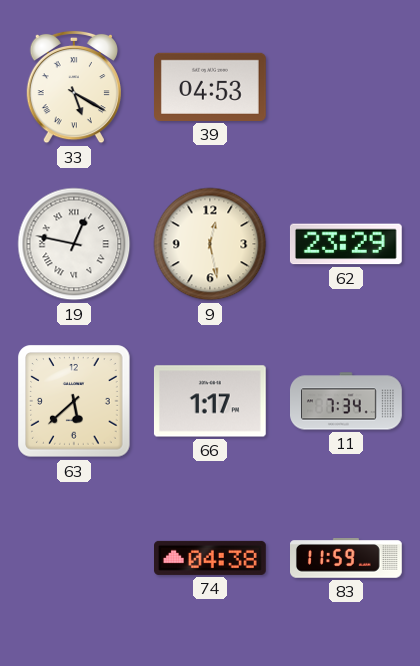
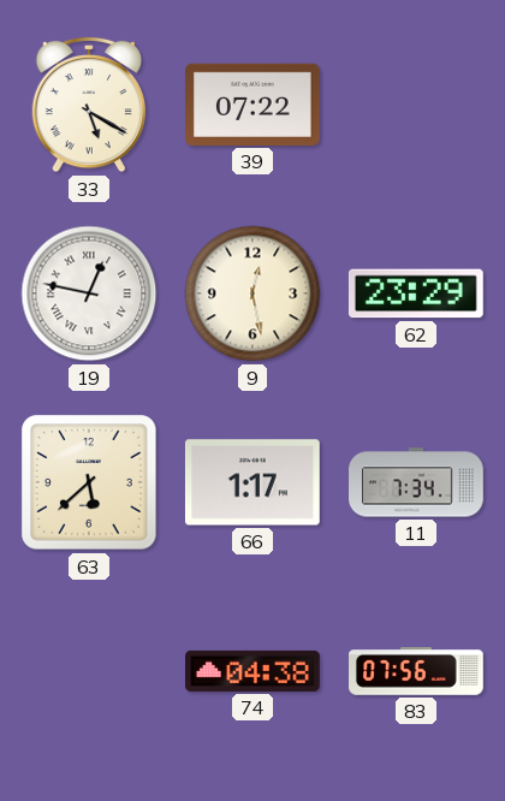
39: 04:53 -> 07:22 (254, 105)
83: 11:59 -> 07:56 (417, 672)
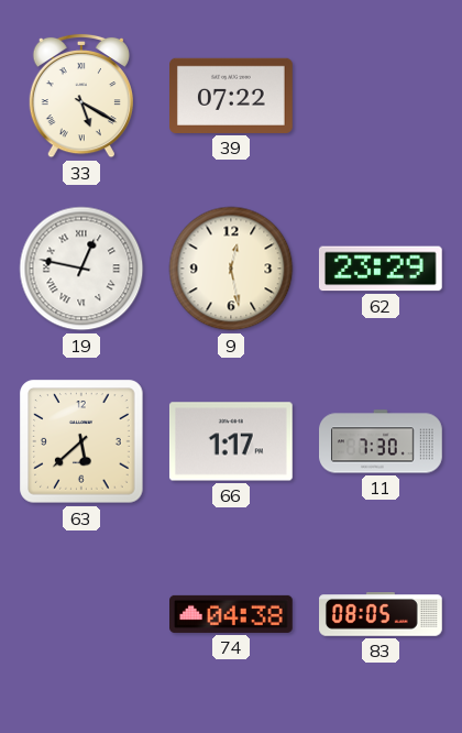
11: 7:34 -> 7:30 (382, 441)
83: 07:56 -> 08:05 (382, 615)
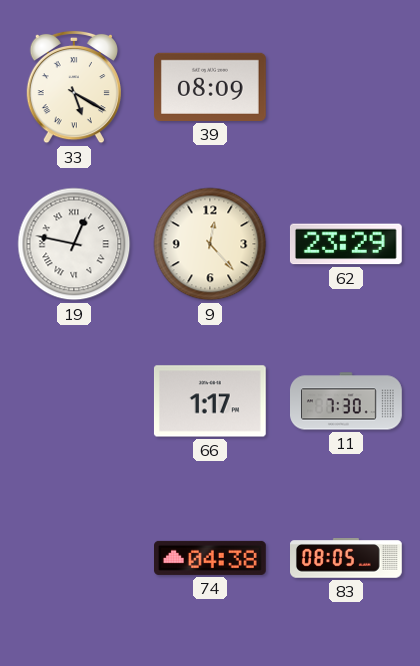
39: 07:22 -> 08:09 (211, 87)
9: 12:28 -> 12:23 (210, 244)
63: 5:38 -> none (81, 441)
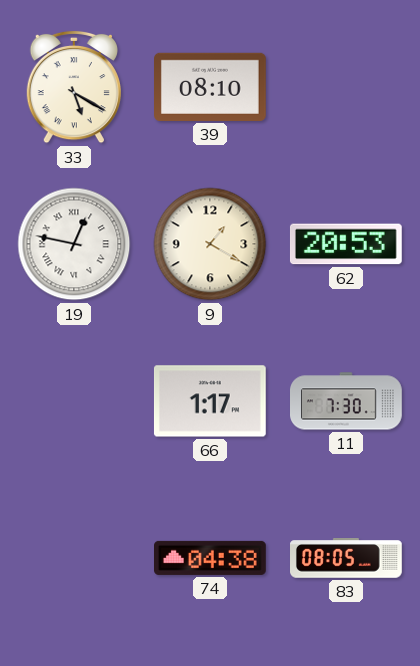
39: 08:09 -> 08:10 (211, 87)
9: 12:23 -> 1:20 (210, 244)
62: 23:29 -> 20:53 (346, 244)
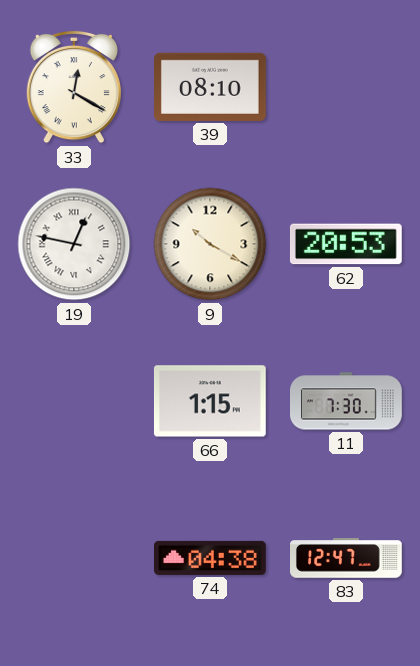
33: 5:20 -> 12:20 (73, 87)
9: 1:20 -> 10:20 (210, 244)
66: 1:17 -> 1:15 (210, 401)
83: 08:05 -> 12:47 (347, 559)
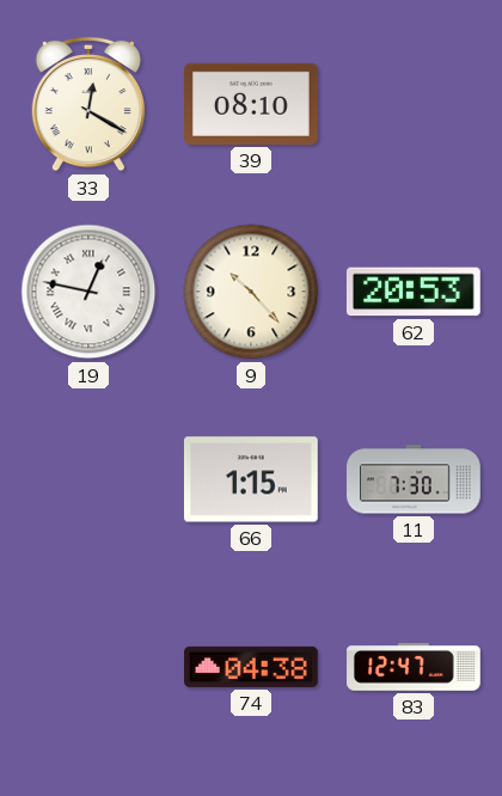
9: 10:20 -> 10:23 (251, 292)
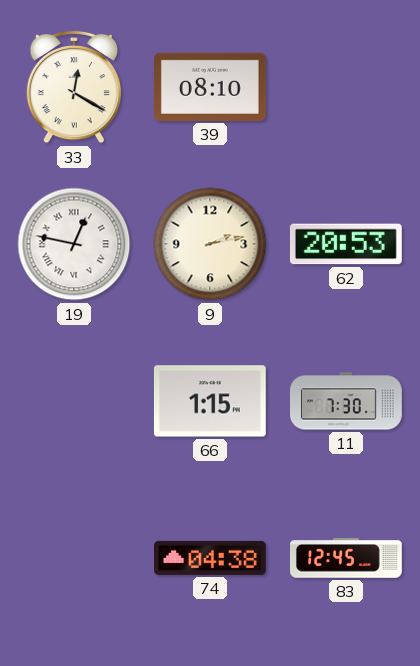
9: 10:23 -> 2:13 (210, 244)
83: 12:47 -> 12:45 (347, 559)
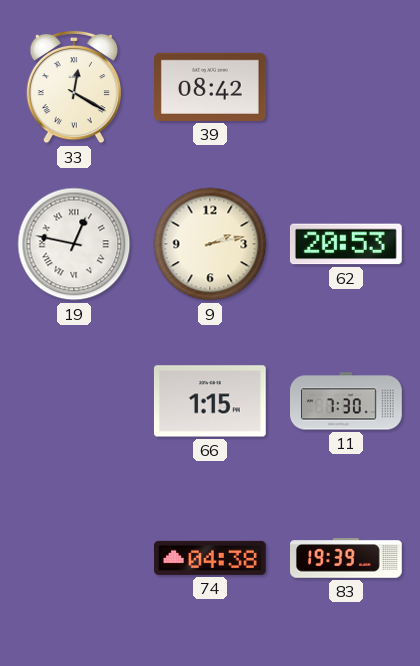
39: 08:10 -> 08:42 (211, 87)
83: 12:45 -> 19:39 (347, 559)
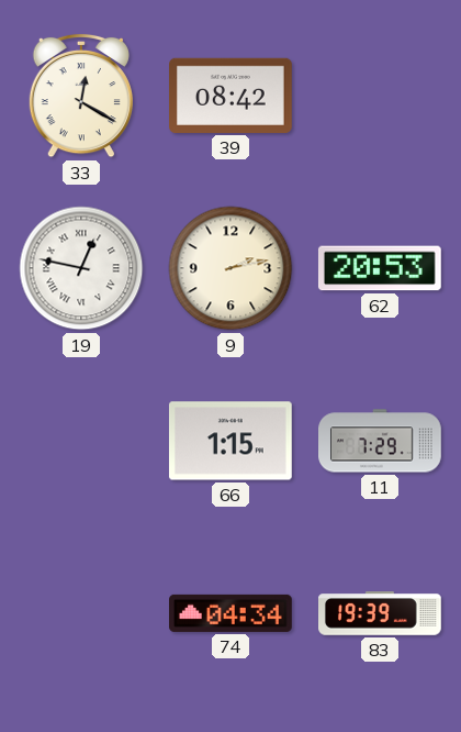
11: 7:30 -> 7:29 (381, 441)
74: 04:38 -> 04:34 (232, 613)
